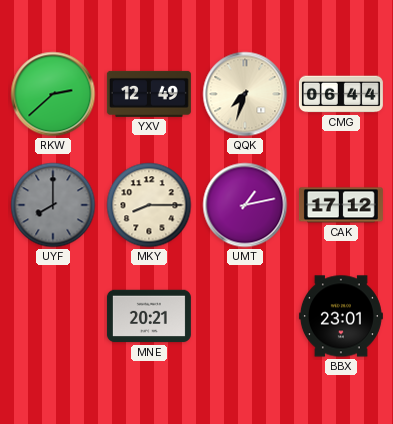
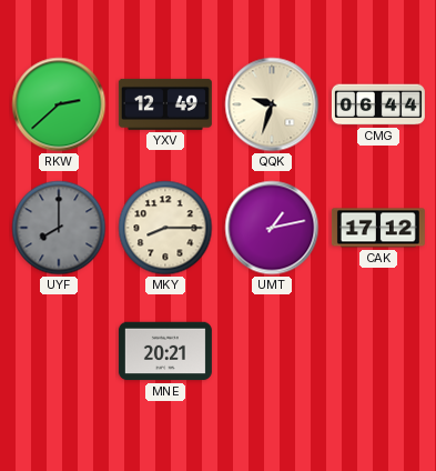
QQK: 7:33 -> 9:33 (272, 104)
BBX: 23:01 -> none (341, 316)
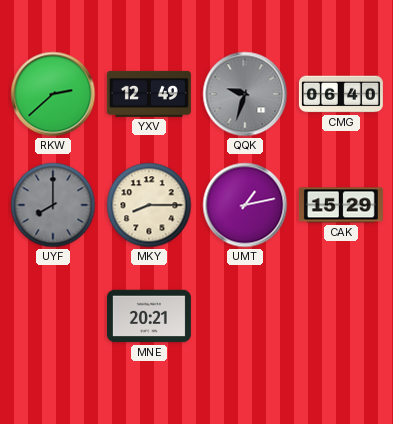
QQK dial: cream -> grey (245, 94)
CMG: 06:44 -> 06:40 (341, 94)
CAK: 17:12 -> 15:29 (341, 205)
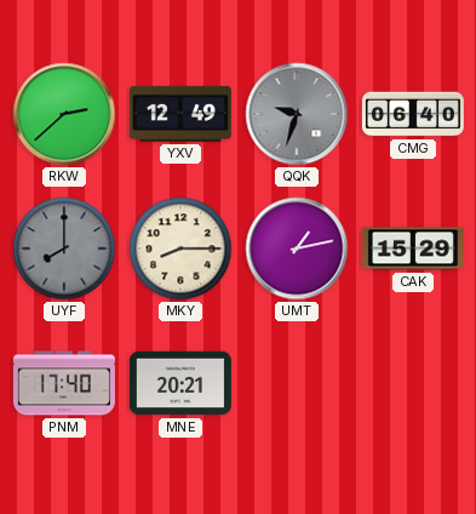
PNM: none -> 17:40 (64, 383)
